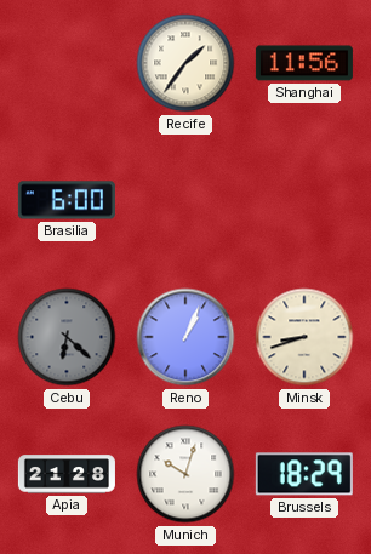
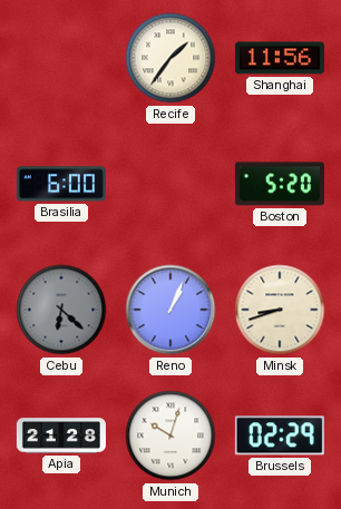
Boston: none -> 5:20 (280, 184)
Brussels: 18:29 -> 02:29 (280, 435)
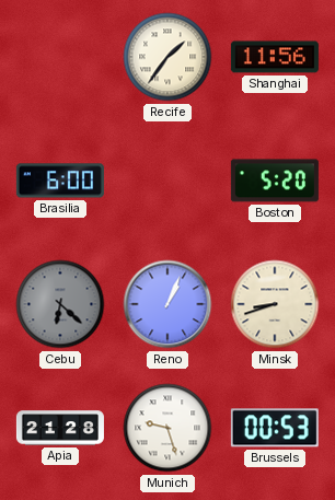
Munich: 10:03 -> 9:27 (168, 428)
Brussels: 02:29 -> 00:53 (275, 428)
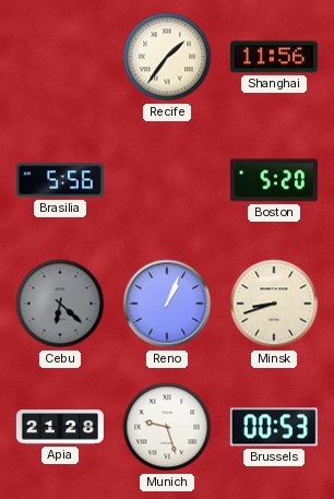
Brasilia: 6:00 -> 5:56 (60, 180)
